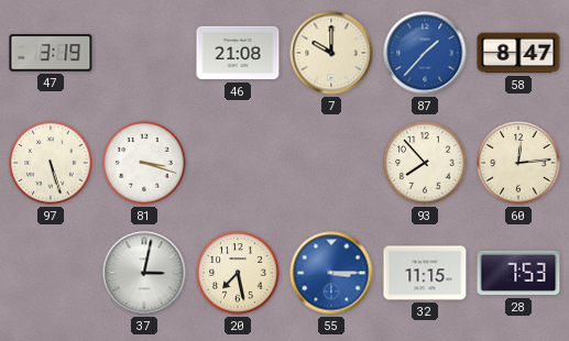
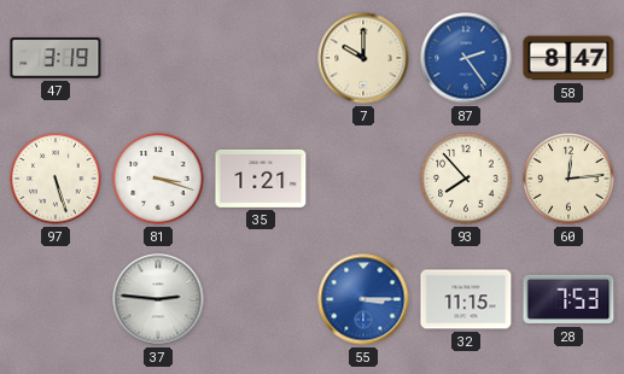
46: 21:08 -> none (238, 53)
87: 1:37 -> 2:24 (466, 58)
35: none -> 1:21 (261, 179)
37: 3:02 -> 2:46 (158, 299)
20: 7:28 -> none (238, 273)
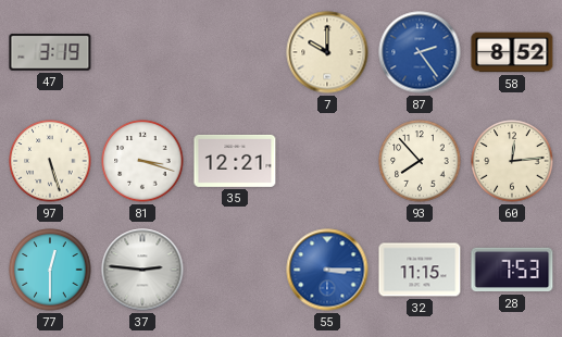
58: 8:47 -> 8:52 (512, 52)
35: 1:21 -> 12:21 (235, 161)
77: none -> 12:30 (50, 270)
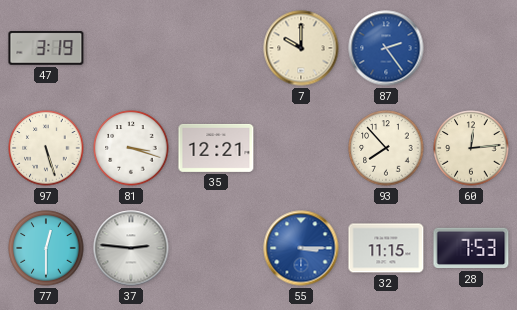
58: 8:52 -> none (512, 52)
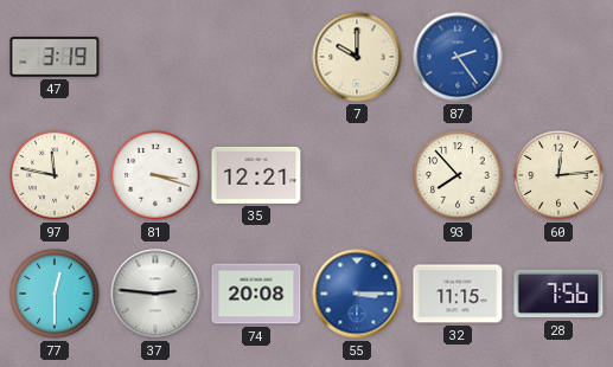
97: 5:27 -> 11:47 (55, 175)
74: none -> 20:08 (256, 294)
28: 7:53 -> 7:56 (558, 294)
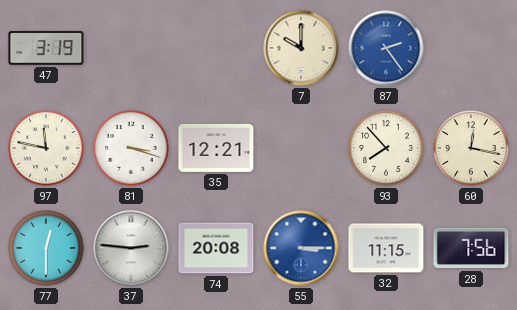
60: 12:14 -> 12:17 (471, 148)
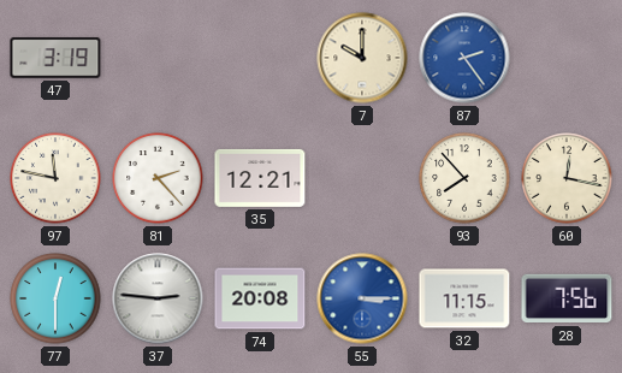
81: 3:18 -> 2:23 (158, 178)
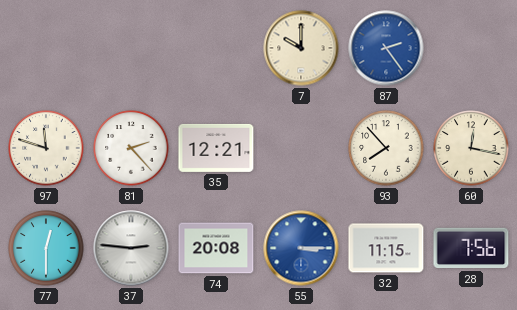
47: 3:19 -> none (55, 58)
97: 11:47 -> 11:48 (46, 148)
